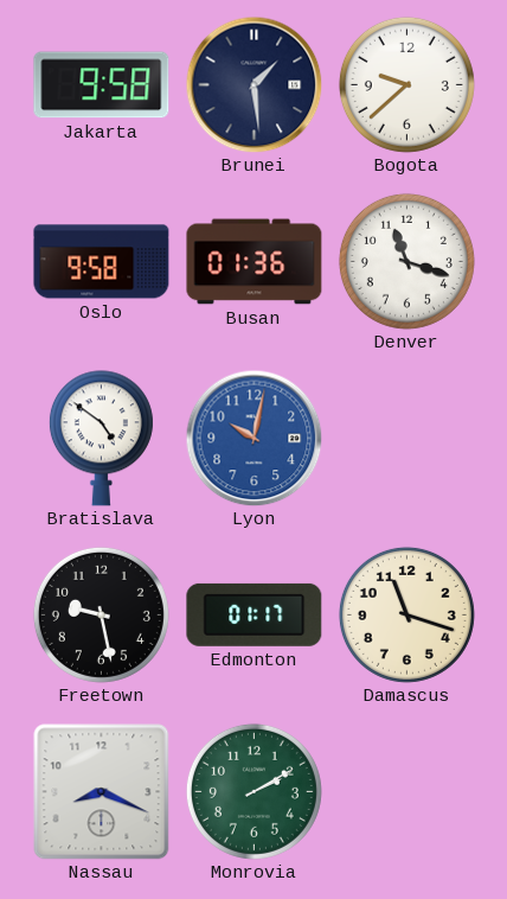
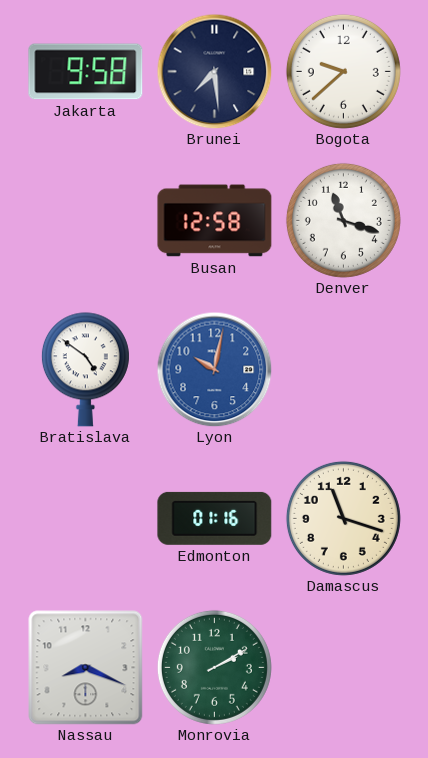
Brunei: 1:29 -> 7:29 (214, 71)
Oslo: 9:58 -> none (102, 262)
Busan: 01:36 -> 12:58 (215, 221)
Freetown: 9:28 -> none (101, 614)
Edmonton: 01:17 -> 01:16 (215, 518)
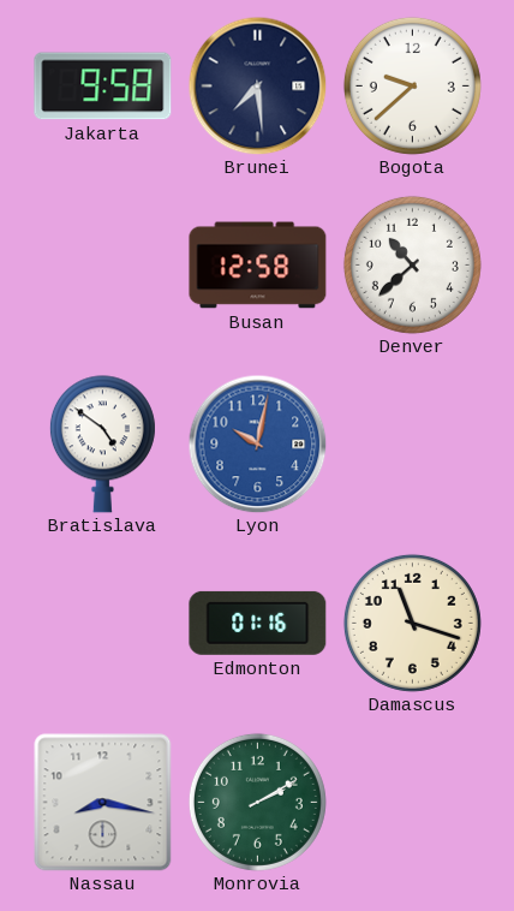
Denver: 11:18 -> 10:38 (412, 264)
Nassau: 8:19 -> 8:17 (103, 803)
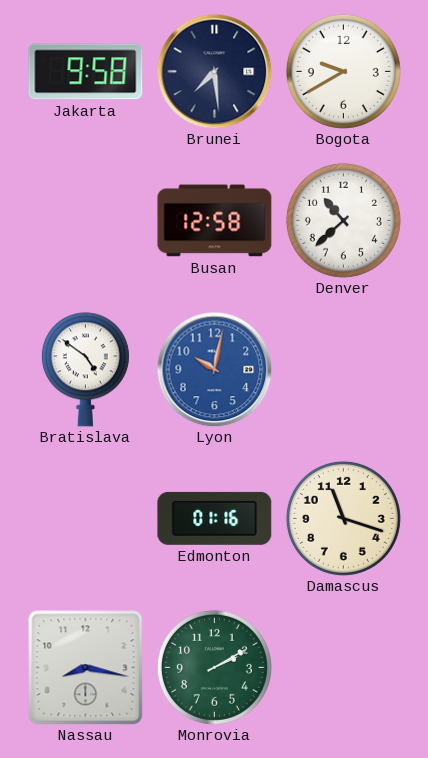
Bogota: 9:38 -> 9:40 (343, 71)
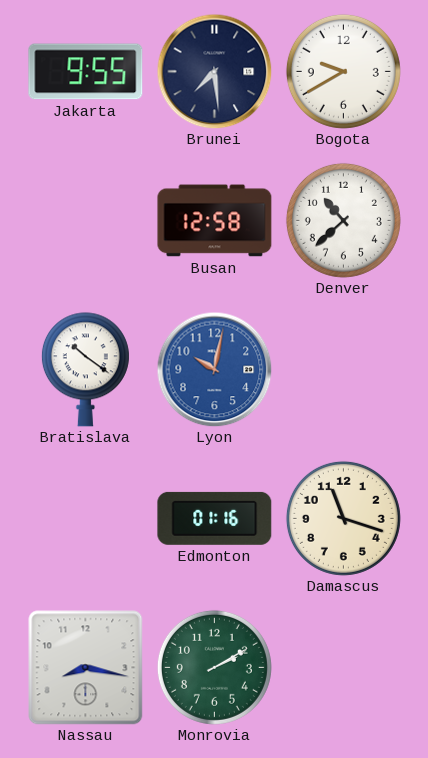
Jakarta: 9:58 -> 9:55 (86, 72)
Bratislava: 4:51 -> 10:21 (85, 370)
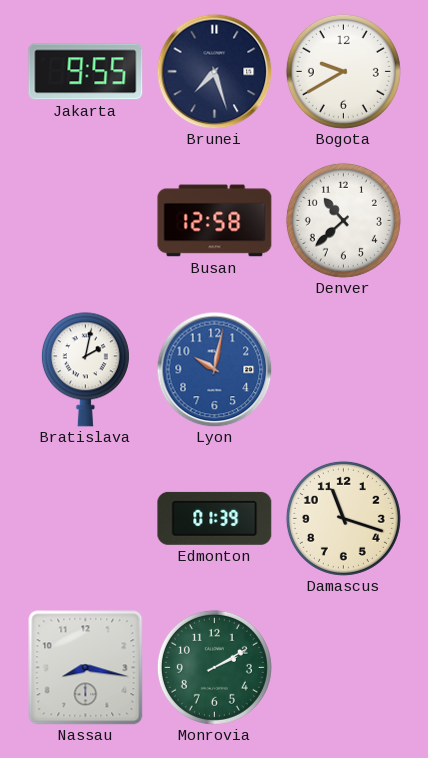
Brunei: 7:29 -> 7:27 (214, 71)
Bratislava: 10:21 -> 2:02 (85, 370)
Edmonton: 01:16 -> 01:39 (215, 518)
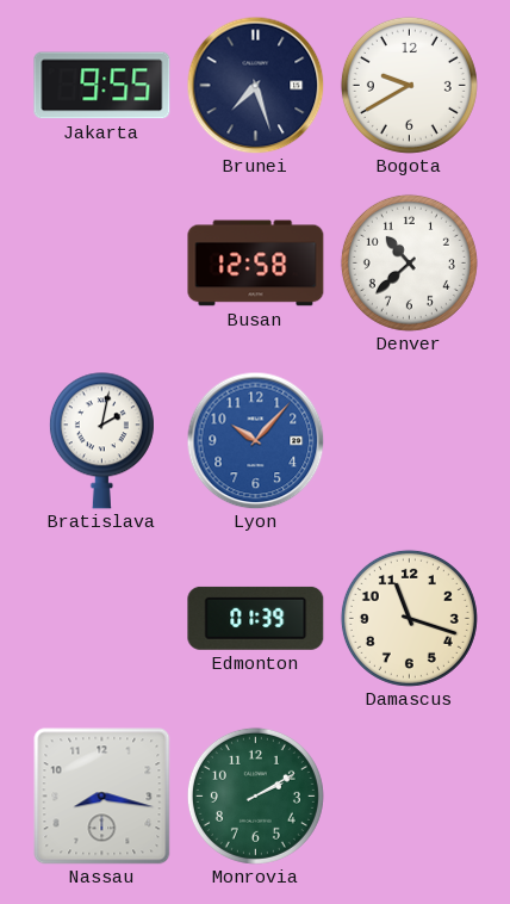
Lyon: 10:02 -> 10:07 (255, 440)
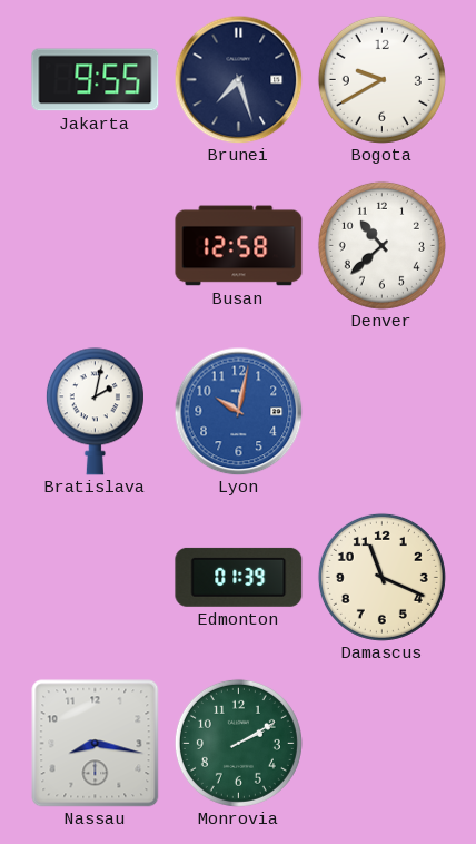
Lyon: 10:07 -> 10:02 (238, 411)
Damascus: 11:18 -> 11:19 (381, 577)
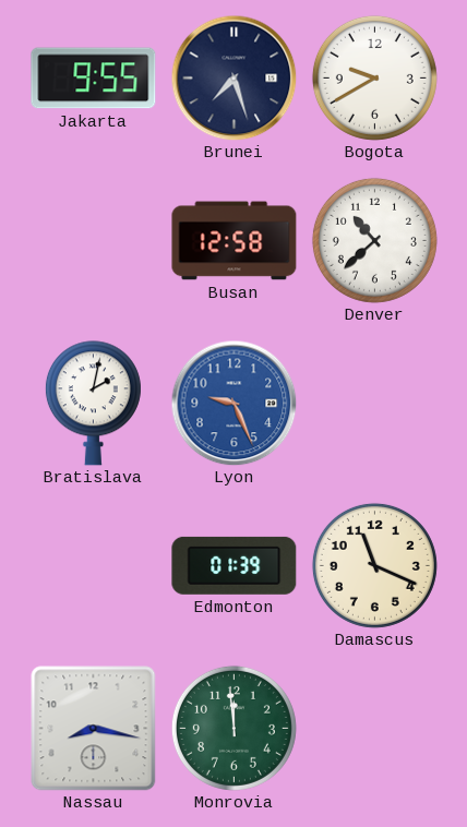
Lyon: 10:02 -> 9:26 (234, 403)
Monrovia: 2:10 -> 11:59 (234, 728)
